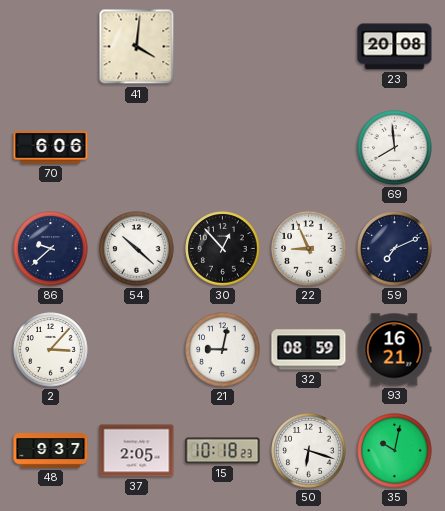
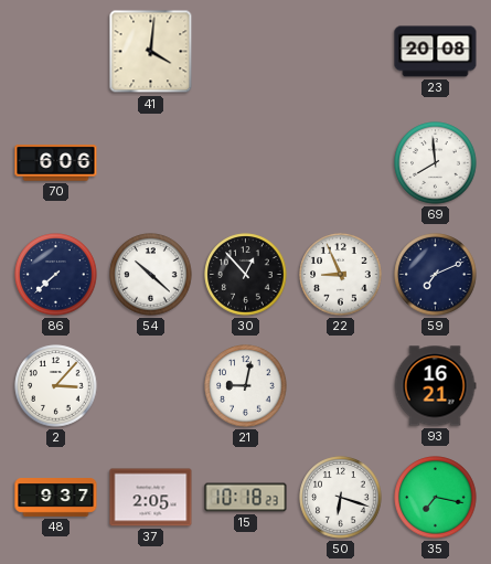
86: 9:38 -> 7:38 (56, 275)
32: 08:59 -> none (309, 350)
35: 10:02 -> 7:17 (436, 498)
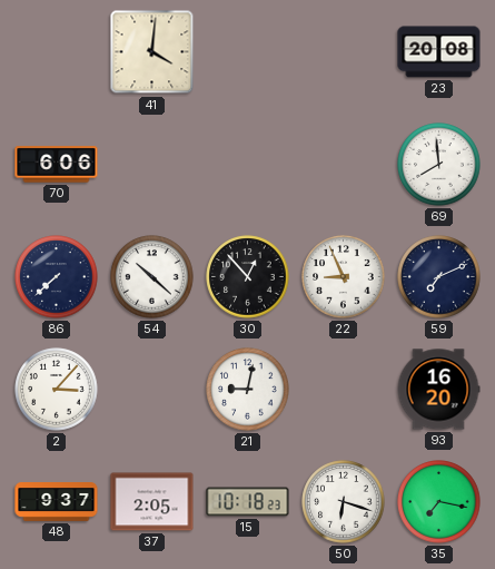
93: 16:21 -> 16:20 (438, 390)
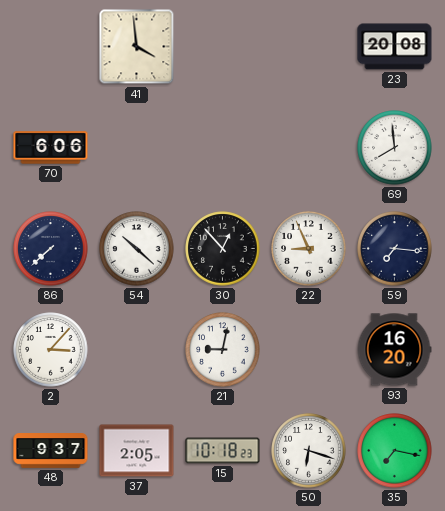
41: 4:01 -> 3:59 (137, 47)
59: 7:11 -> 7:16 (395, 249)
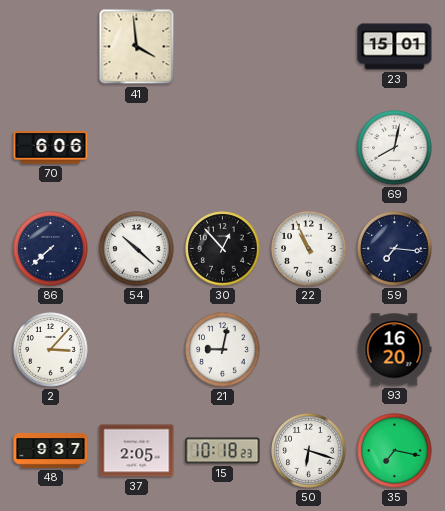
23: 20:08 -> 15:01 (395, 47)
69: 7:59 -> 8:02 (395, 148)
22: 8:56 -> 10:56 (309, 249)
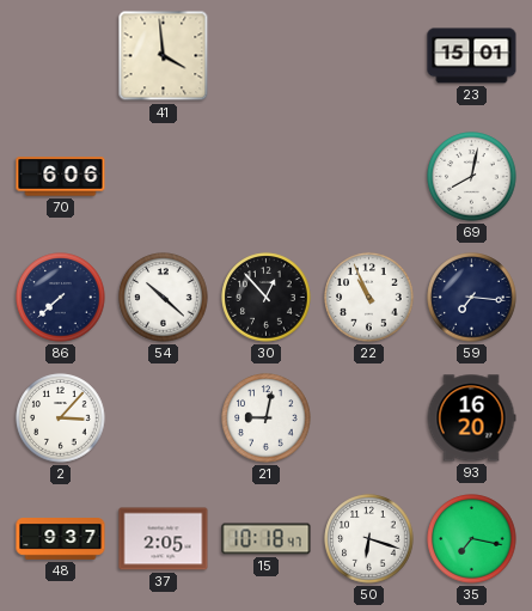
15: 10:18:23 -> 10:18:47 (267, 539)
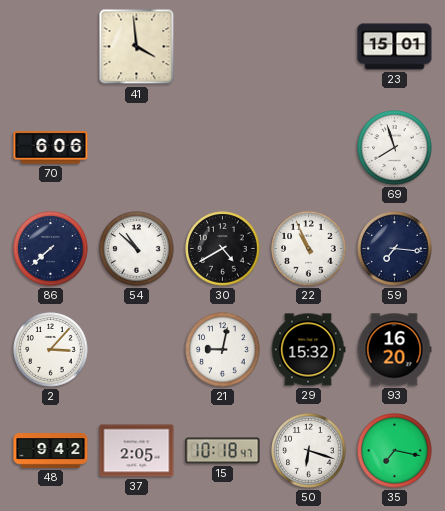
69: 8:02 -> 7:57 (395, 148)
54: 10:22 -> 10:52 (137, 249)
30: 12:53 -> 4:40 (223, 249)
29: none -> 15:32 (308, 350)
48: 9:37 -> 9:42 (51, 451)
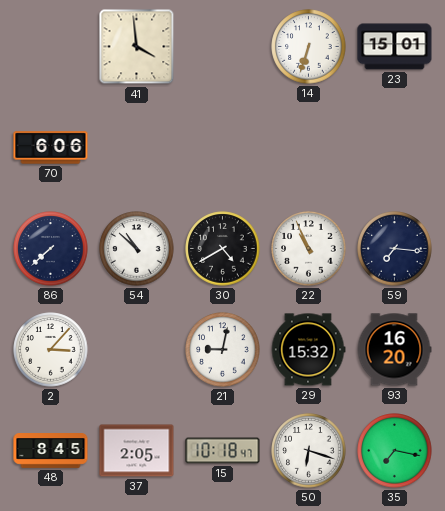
14: none -> 6:33 (309, 47)
69: 7:57 -> none (395, 148)
48: 9:42 -> 8:45 (51, 451)
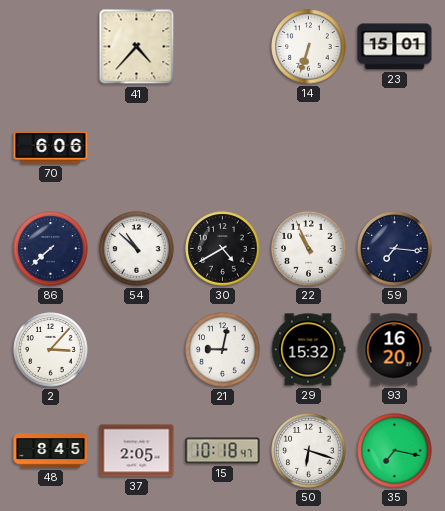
41: 3:59 -> 4:37 (137, 47)
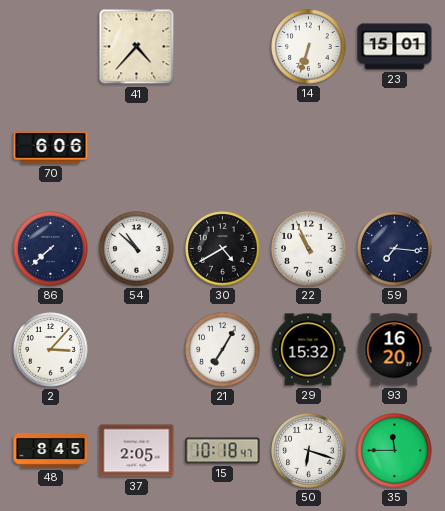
21: 9:02 -> 7:05 (223, 350)
35: 7:17 -> 11:45 (395, 451)
